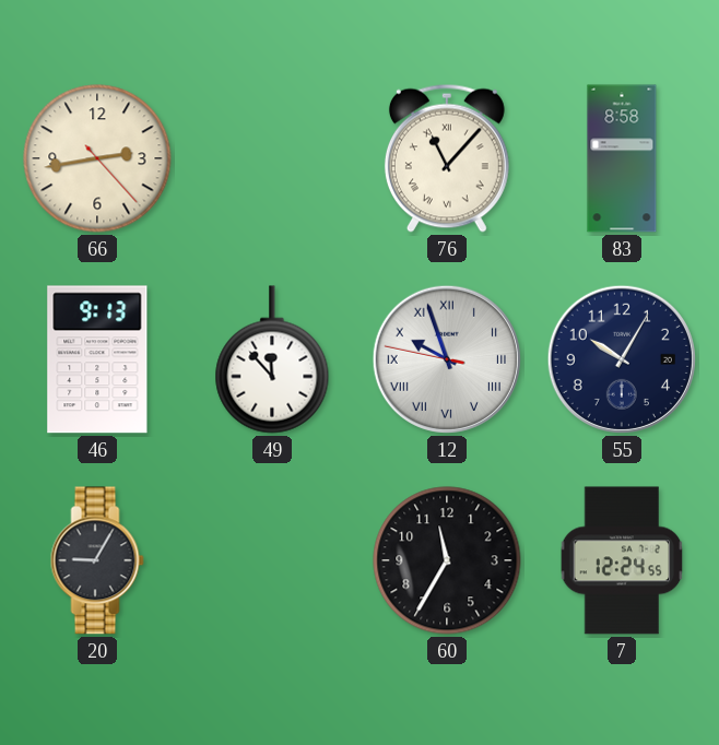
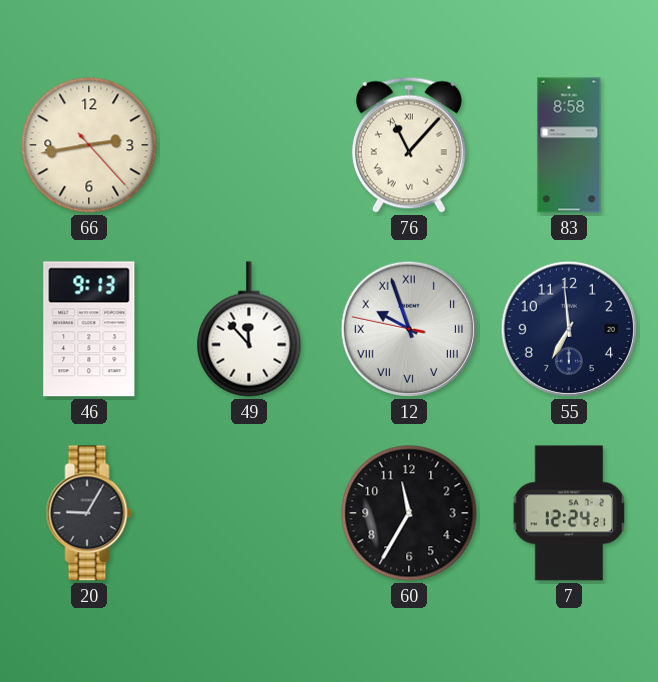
55: 10:05 -> 6:59 (569, 329)
7: 12:24:55 -> 12:24:21 (569, 513)
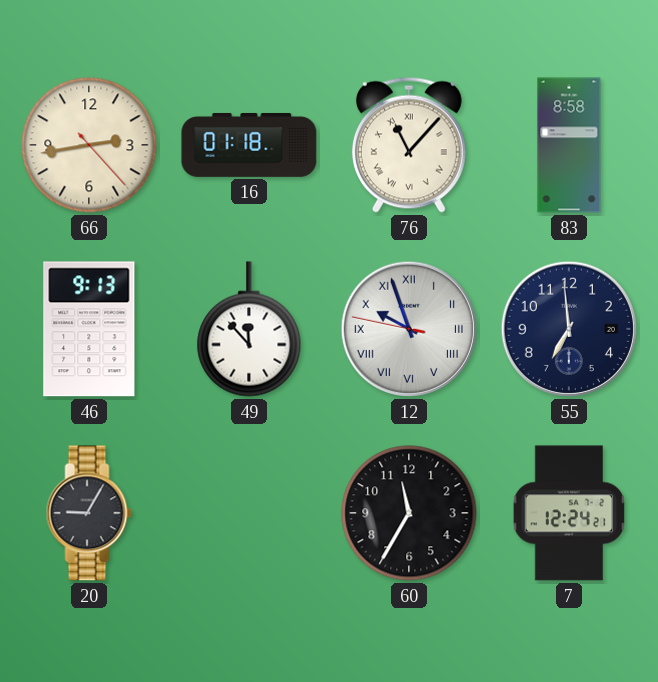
16: none -> 01:18 (249, 145)
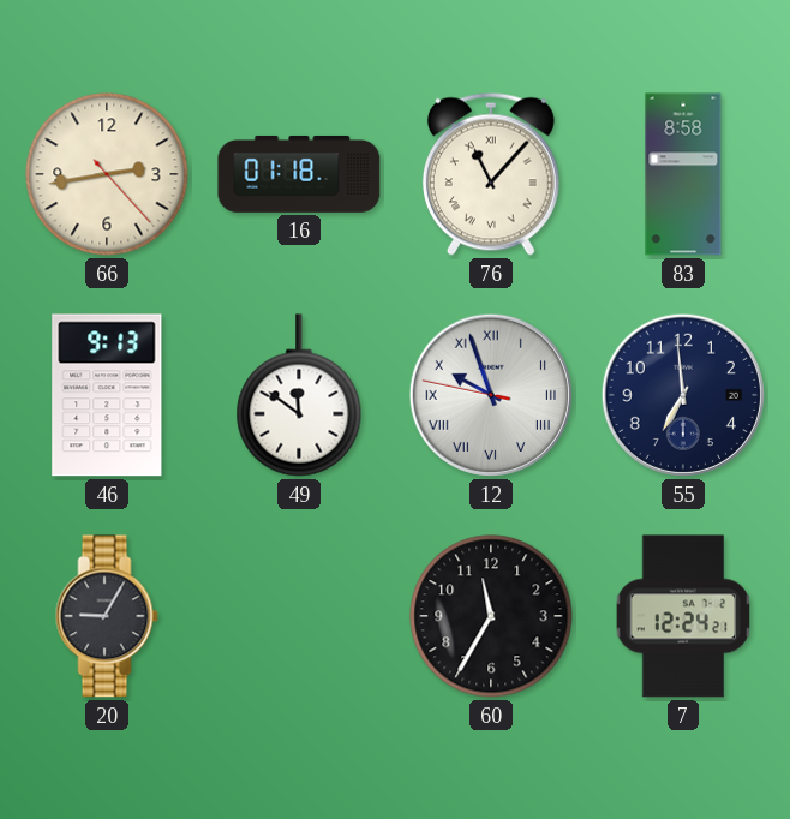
49: 11:53 -> 11:51 (299, 395)
